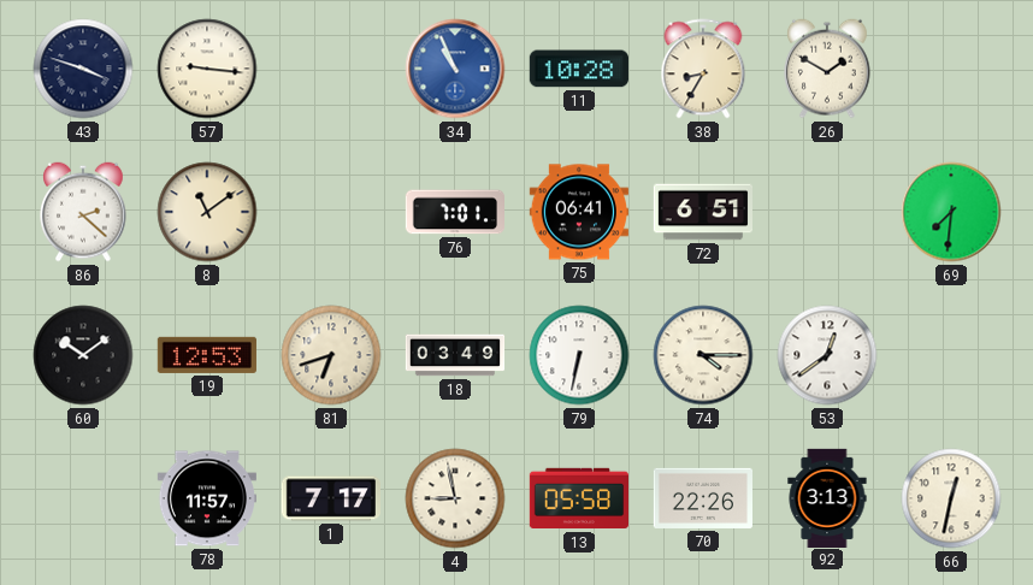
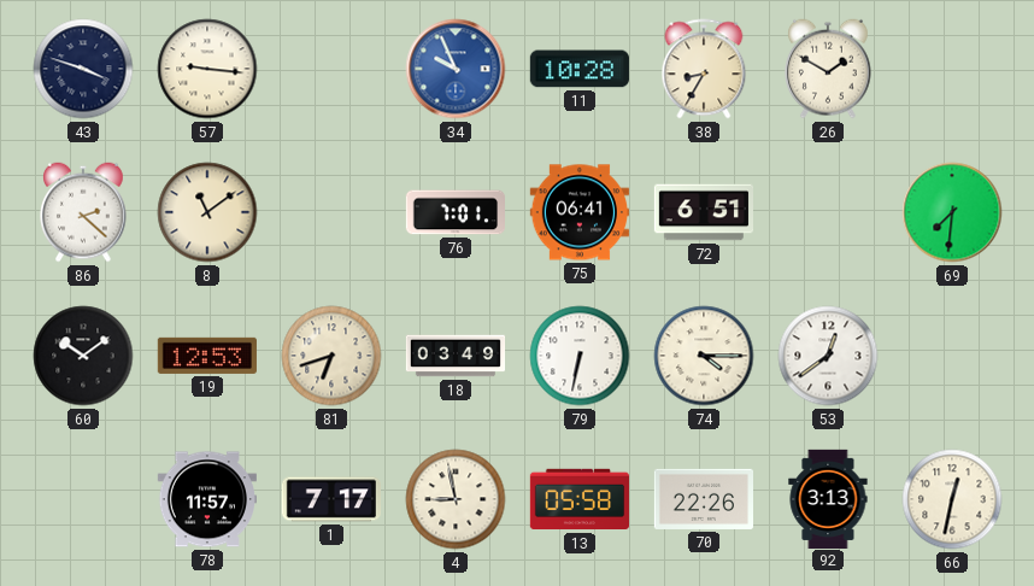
34: 10:56 -> 9:56 (456, 69)
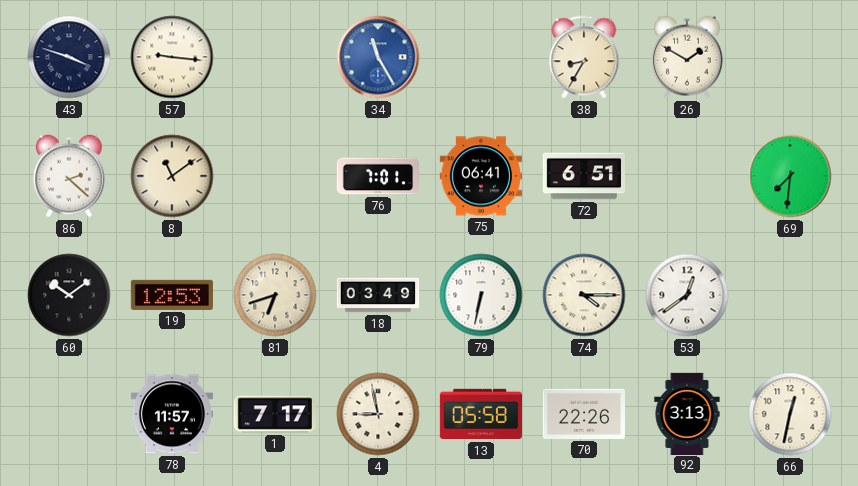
34: 9:56 -> 11:25 (378, 57)
11: 10:28 -> none (580, 69)
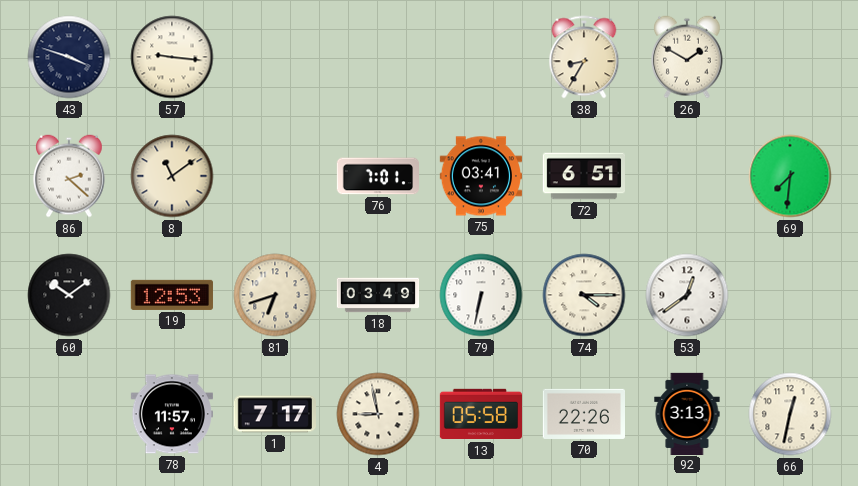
34: 11:25 -> none (378, 57)
75: 06:41 -> 03:41 (480, 176)
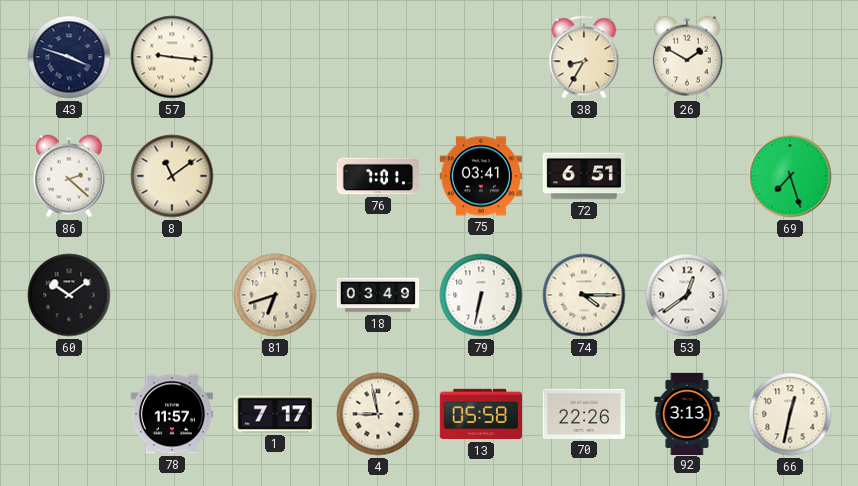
69: 7:31 -> 7:27 (790, 176)
19: 12:53 -> none (172, 295)
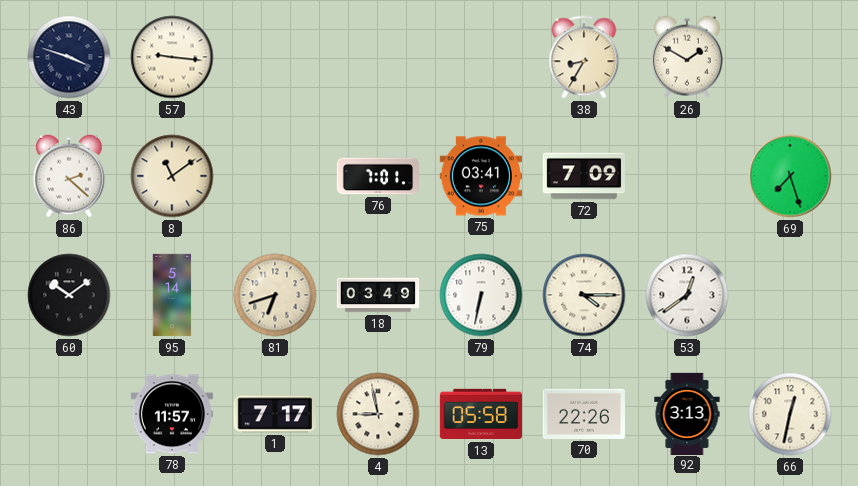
72: 6:51 -> 7:09 (583, 176)
95: none -> 5:14 (172, 295)
